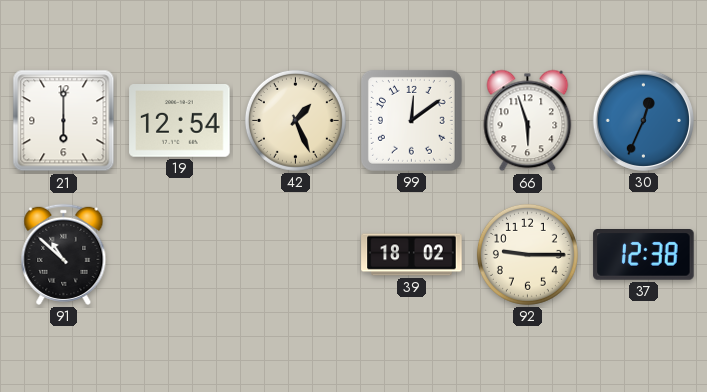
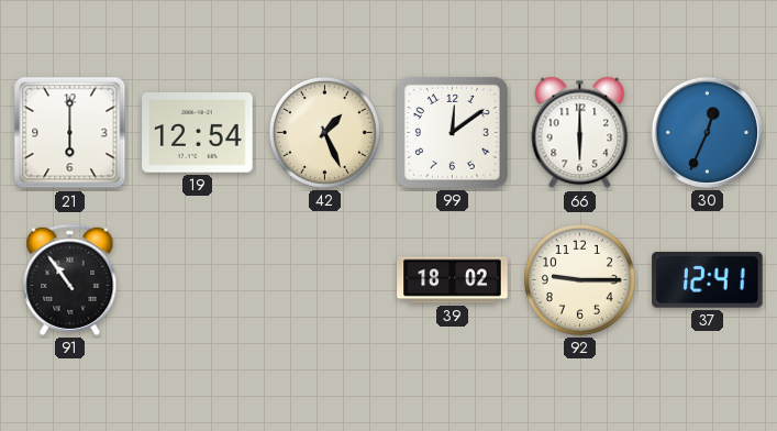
66: 5:57 -> 6:00 (580, 133)
91: 10:52 -> 10:54 (70, 279)
37: 12:38 -> 12:41 (708, 280)
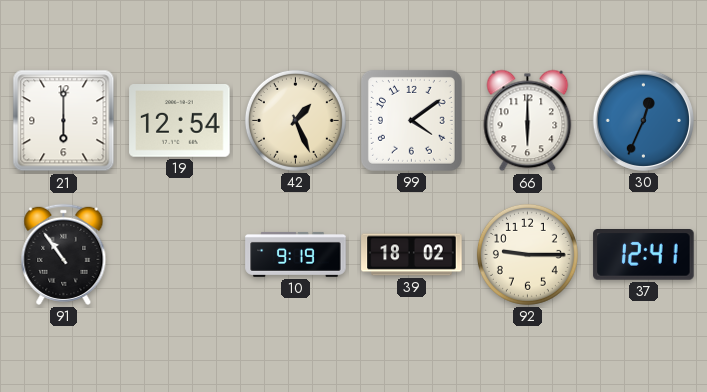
99: 12:09 -> 4:09 (411, 120)
10: none -> 9:19 (296, 254)
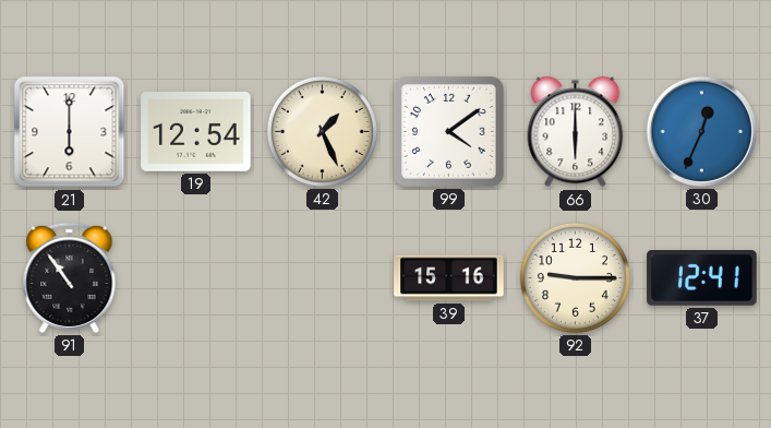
10: 9:19 -> none (296, 254)
39: 18:02 -> 15:16 (449, 278)
